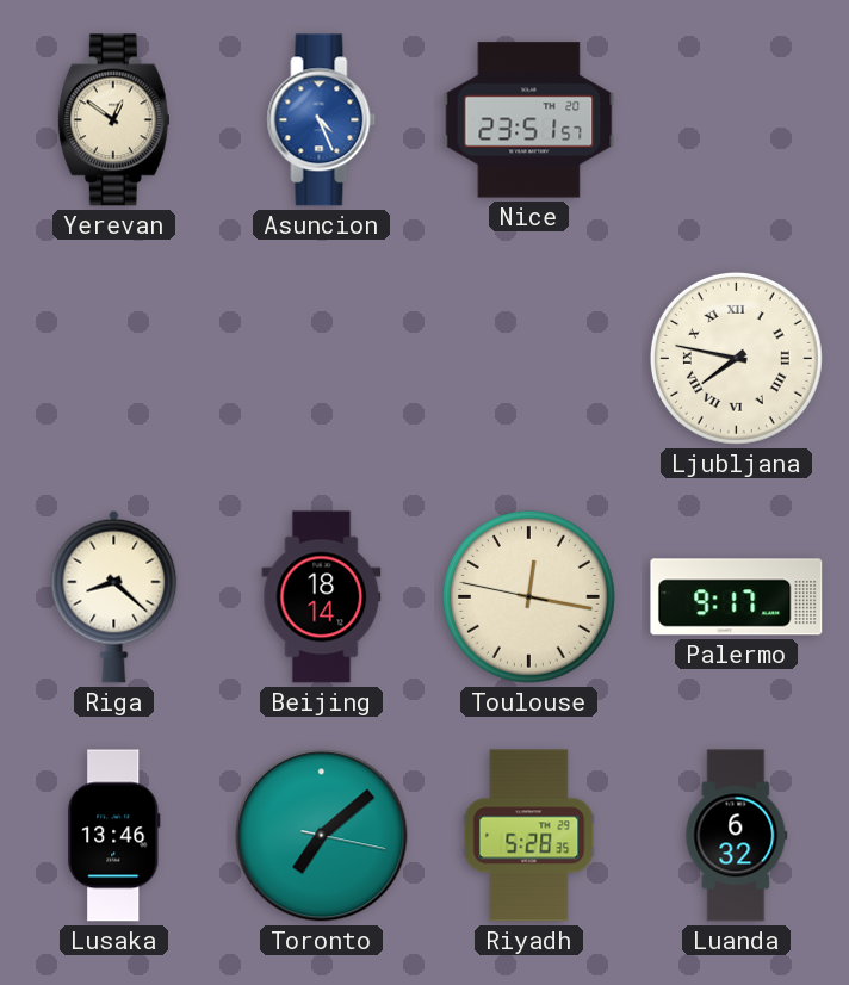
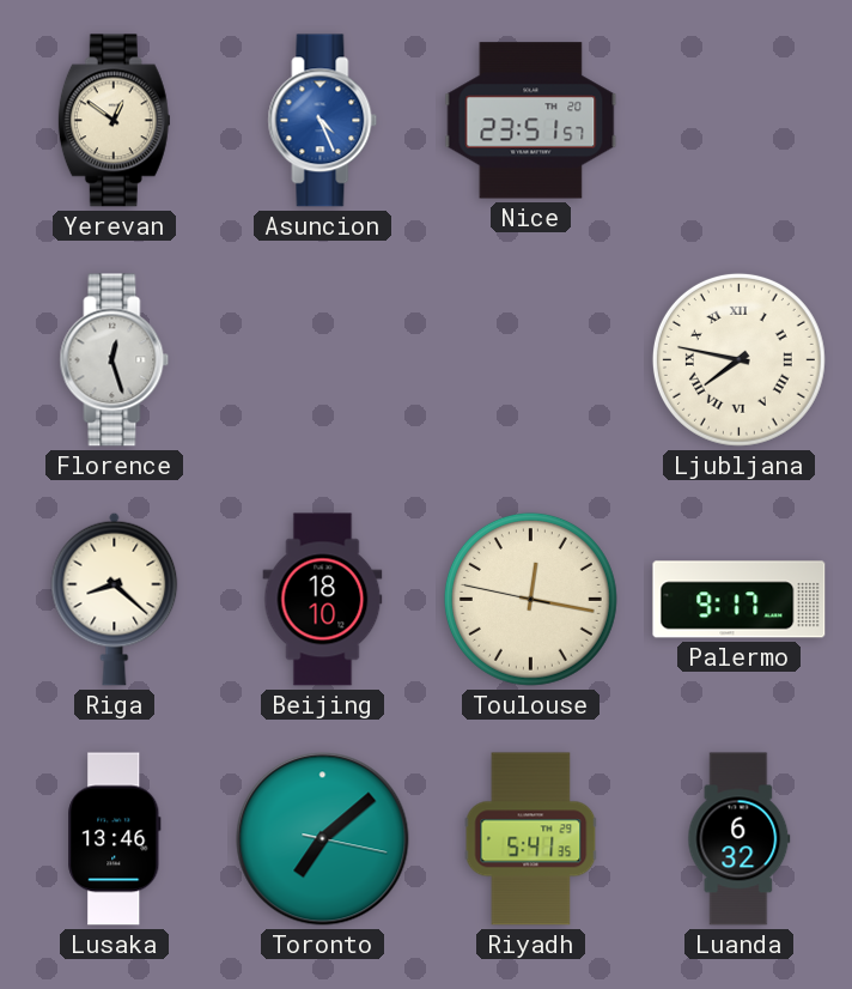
Florence: none -> 12:27 (115, 360)
Beijing: 18:14 -> 18:10 (323, 600)
Riyadh: 5:28 -> 5:41 (531, 839)
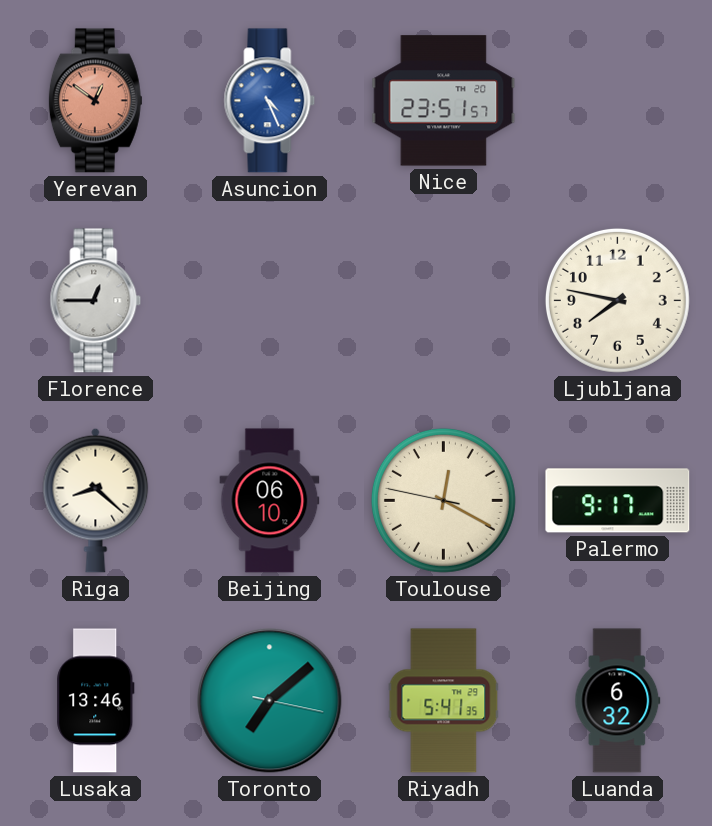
Yerevan dial: cream -> salmon (95, 101)
Florence: 12:27 -> 12:45 (96, 301)
Ljubljana numerals: Roman -> Arabic (617, 300)
Beijing: 18:10 -> 06:10 (270, 501)
Toulouse: 12:16 -> 12:19 (443, 500)
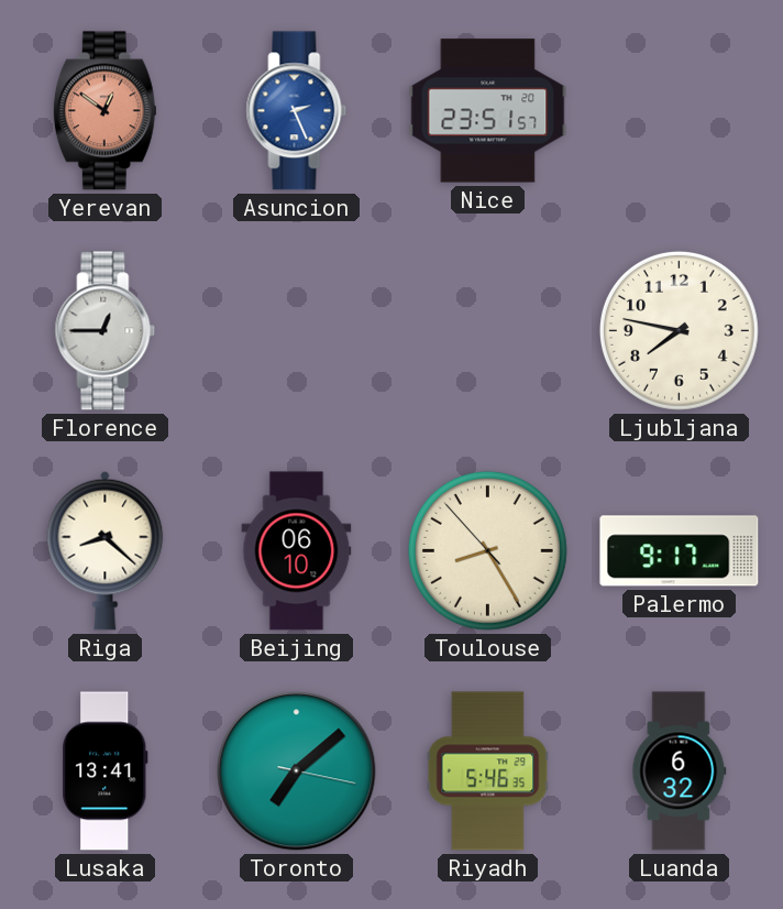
Asuncion: 4:26 -> 2:26 (297, 111)
Toulouse: 12:19 -> 8:24 (487, 550)
Lusaka: 13:46 -> 13:41 (106, 771)
Riyadh: 5:41 -> 5:46 (488, 771)
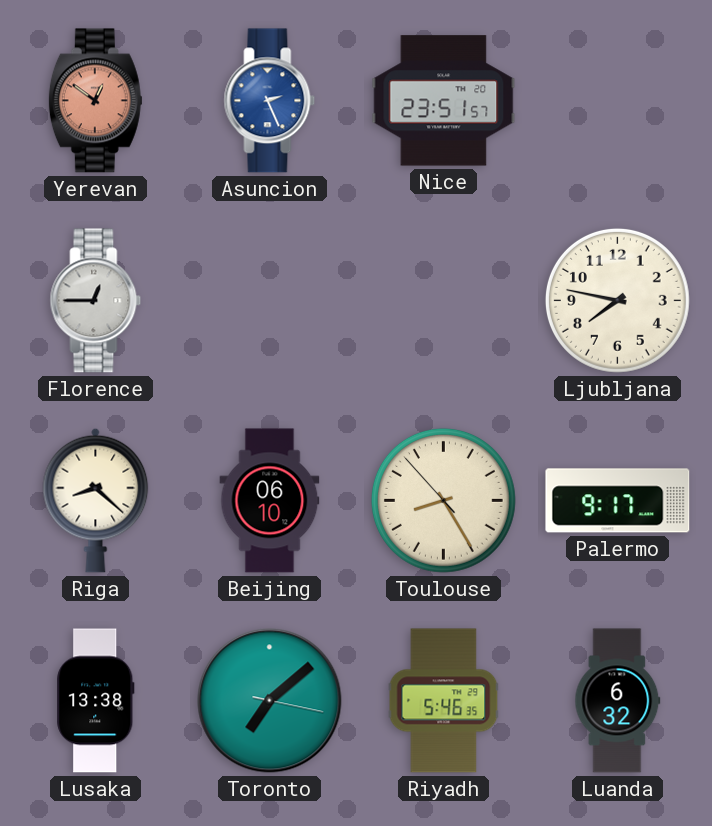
Lusaka: 13:41 -> 13:38 (96, 701)
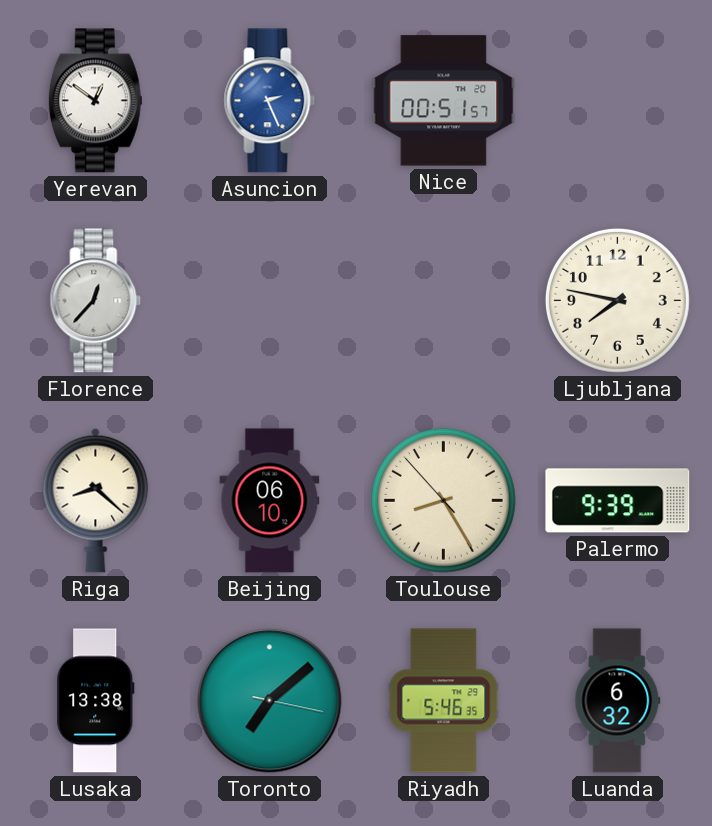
Yerevan dial: salmon -> white (95, 101)
Nice: 23:51 -> 00:51 (444, 101)
Florence: 12:45 -> 12:37 (96, 301)
Palermo: 9:17 -> 9:39 (618, 501)
